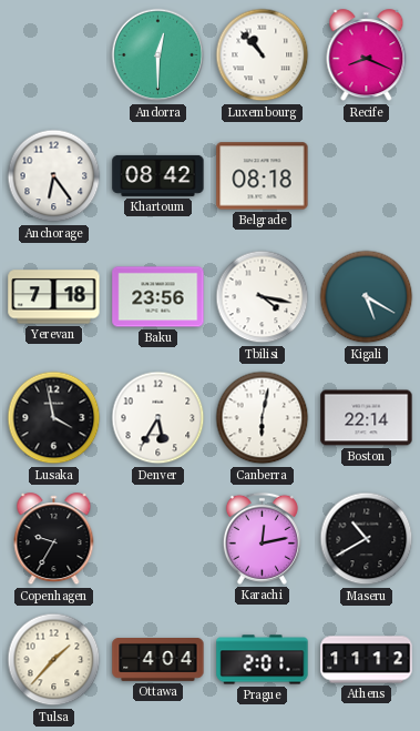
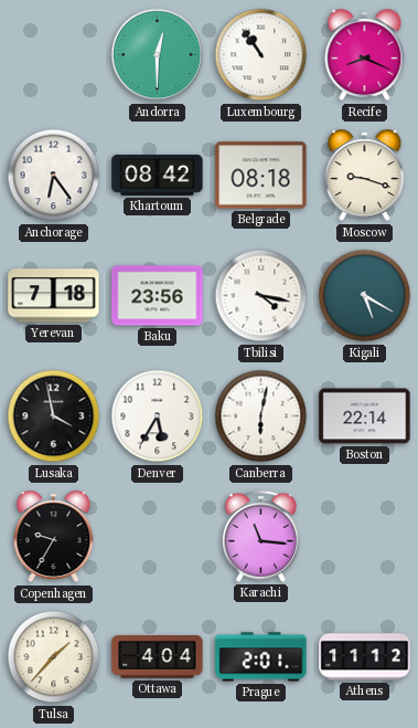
Luxembourg: 10:53 -> 10:54 (261, 55)
Moscow: none -> 9:18 (365, 176)
Karachi: 12:13 -> 11:16 (260, 536)
Maseru: 10:40 -> none (367, 539)
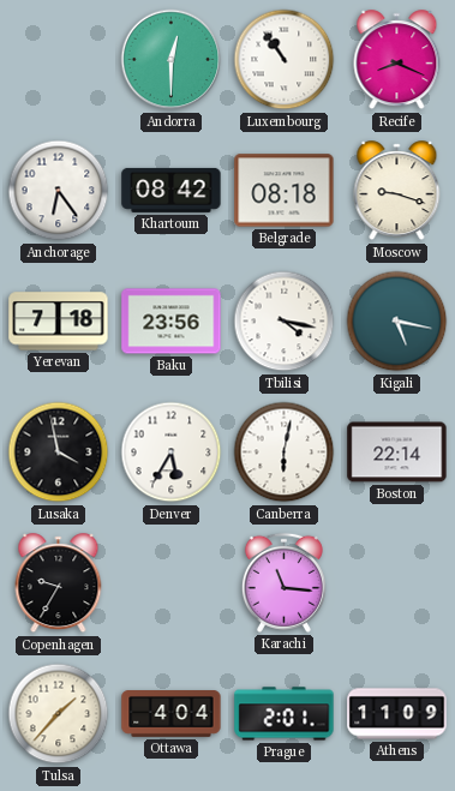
Kigali: 5:20 -> 5:17 (397, 322)
Athens: 11:12 -> 11:09 (397, 714)
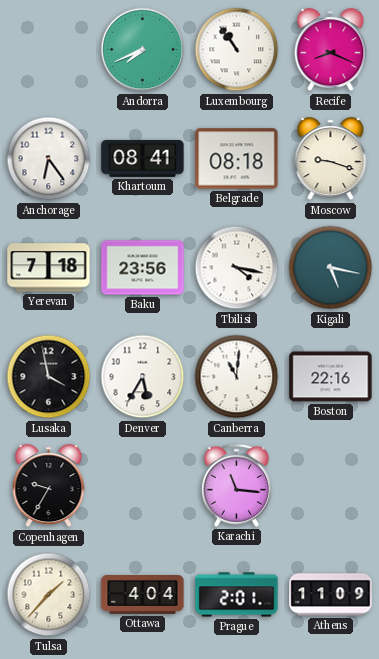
Andorra: 12:30 -> 7:41 (143, 50)
Khartoum: 08:42 -> 08:41 (143, 158)
Canberra: 6:02 -> 11:01 (237, 377)
Boston: 22:14 -> 22:16 (331, 377)
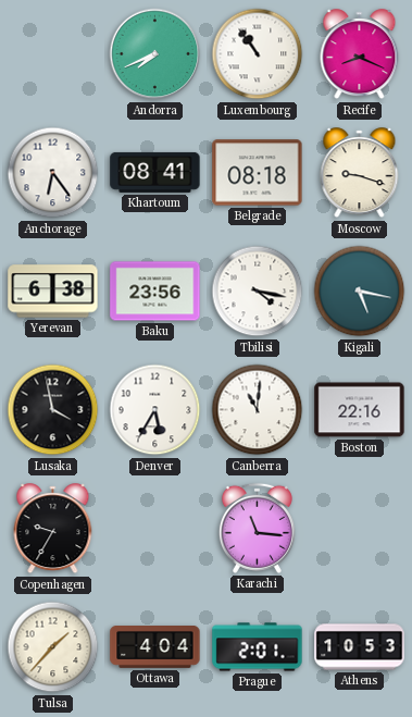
Yerevan: 7:18 -> 6:38 (53, 292)
Athens: 11:09 -> 10:53 (360, 647)
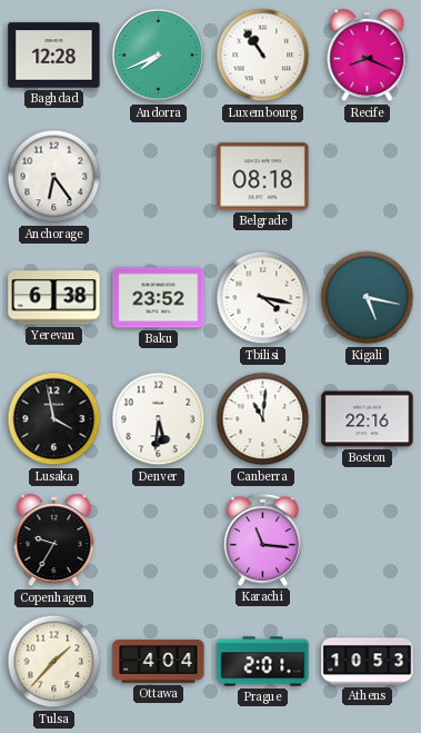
Baghdad: none -> 12:28 (54, 56)
Khartoum: 08:41 -> none (155, 172)
Moscow: 9:18 -> none (360, 173)
Baku: 23:56 -> 23:52 (159, 298)
Denver: 5:35 -> 5:31 (159, 419)
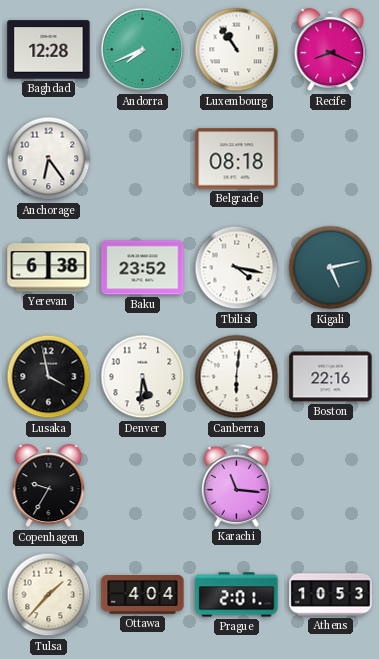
Kigali: 5:17 -> 5:13 (331, 268)
Canberra: 11:01 -> 6:01 (237, 377)
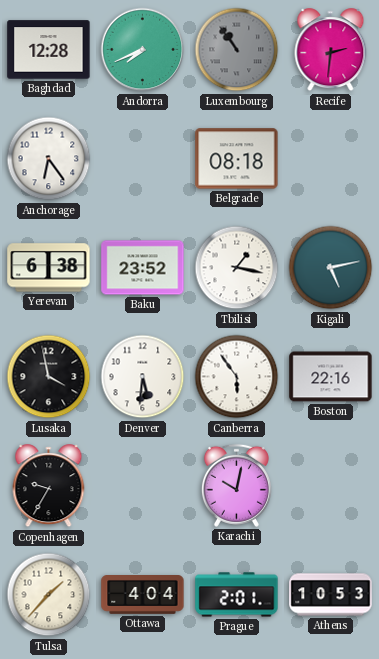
Luxembourg dial: white -> grey (237, 50)
Recife: 8:19 -> 2:31 (331, 50)
Tbilisi: 4:17 -> 1:17 (237, 268)
Canberra: 6:01 -> 5:54 (237, 377)
Karachi: 11:16 -> 10:02 (236, 485)
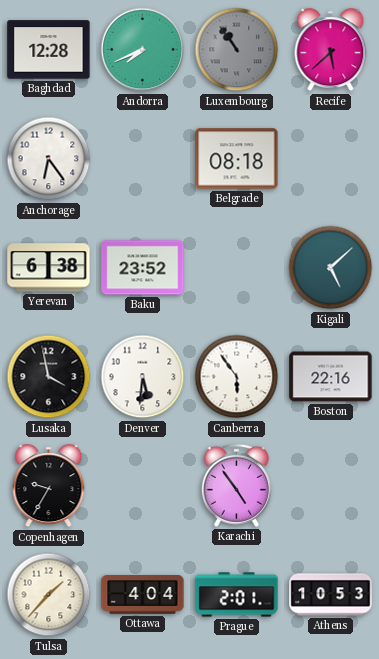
Recife: 2:31 -> 5:38 (331, 50)
Tbilisi: 1:17 -> none (237, 268)
Kigali: 5:13 -> 5:08 (331, 268)
Karachi: 10:02 -> 4:54 (236, 485)
